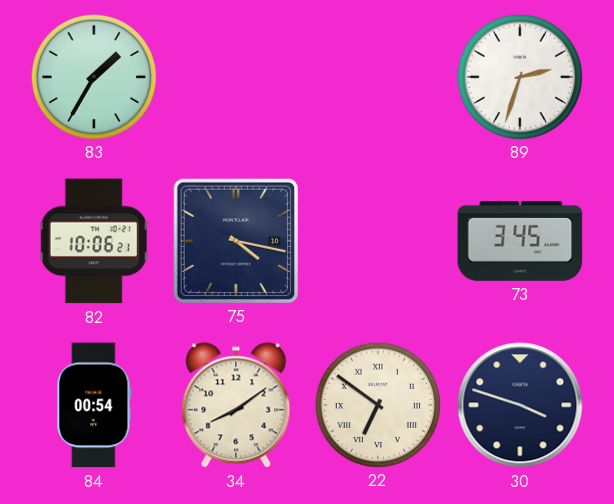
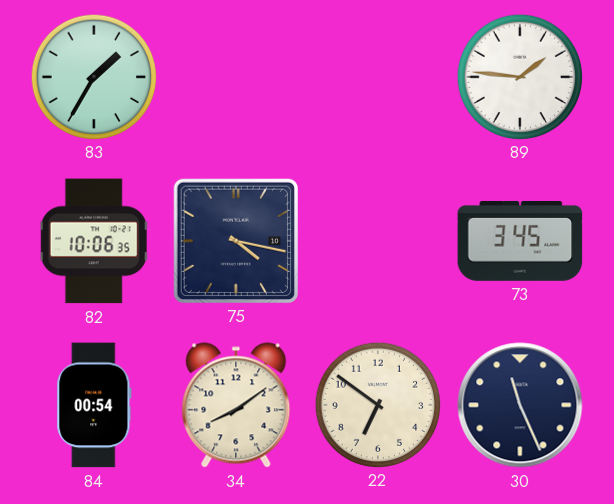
89: 2:33 -> 1:46 (519, 76)
82: 10:06:21 -> 10:06:35 (94, 241)
22 numerals: Roman -> Arabic (377, 404)
30: 3:48 -> 11:26 (520, 405)
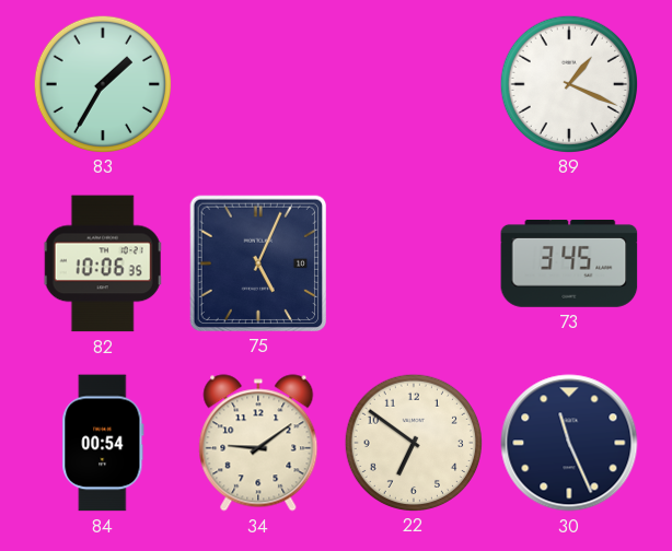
89: 1:46 -> 1:19 (568, 83)
75: 4:17 -> 5:04 (257, 262)
34: 8:09 -> 9:09 (258, 443)
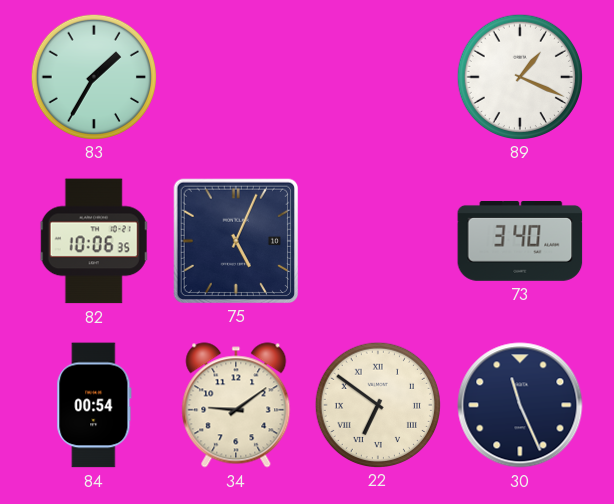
73: 3:45 -> 3:40 (520, 241)
22 numerals: Arabic -> Roman (377, 404)
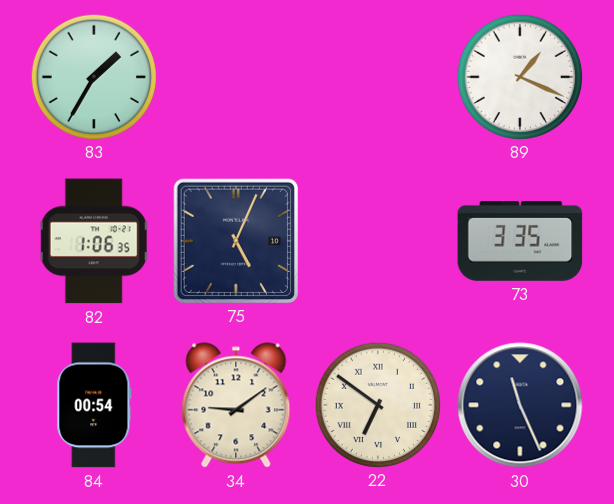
82: 10:06 -> 1:06 (94, 241)
73: 3:40 -> 3:35 (520, 241)
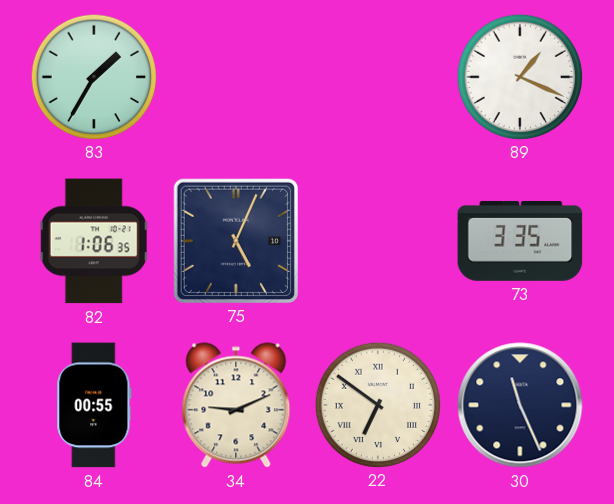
84: 00:54 -> 00:55 (94, 405)
34: 9:09 -> 9:11 (236, 405)
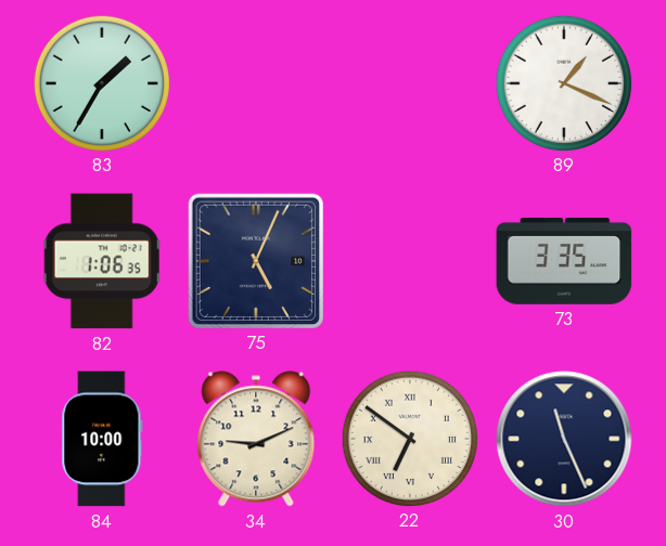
84: 00:55 -> 10:00 (102, 439)
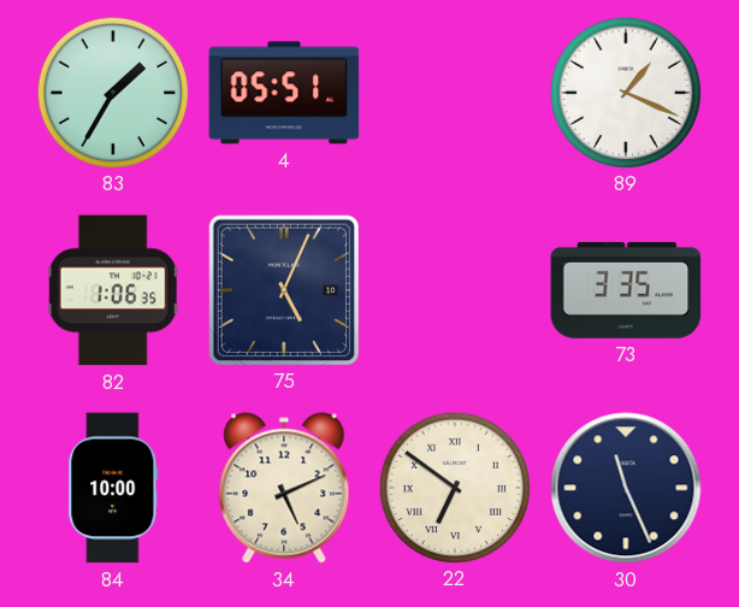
4: none -> 05:51 (284, 93)
34: 9:11 -> 5:11 (284, 488)
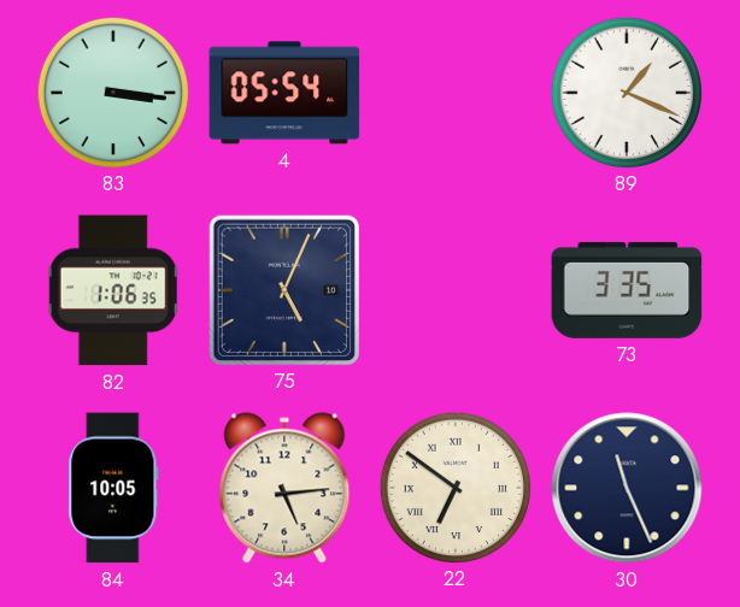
83: 1:35 -> 3:16 (112, 92)
4: 05:51 -> 05:54 (284, 93)
84: 10:00 -> 10:05 (113, 488)
34: 5:11 -> 5:14 (284, 488)
